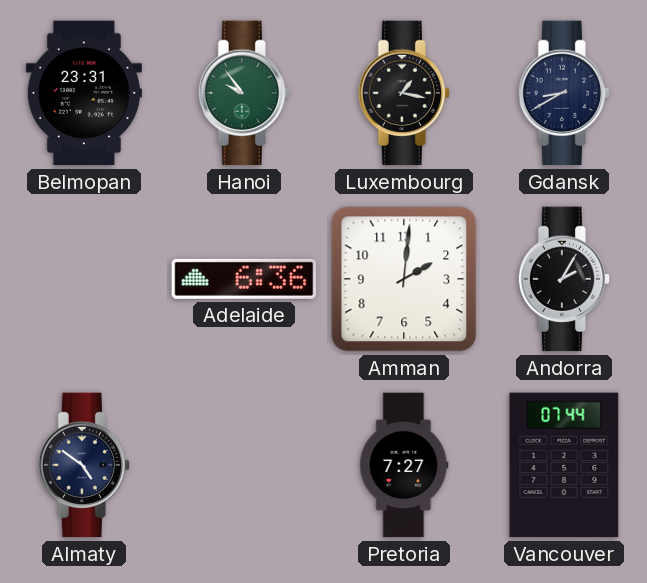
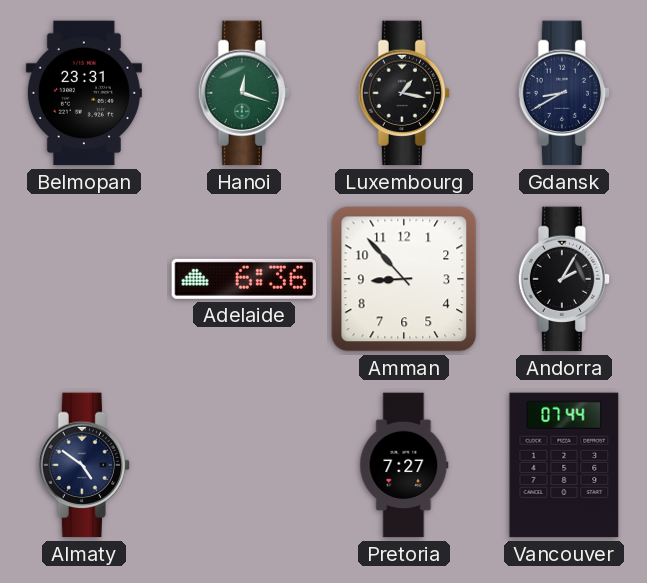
Hanoi: 9:54 -> 12:18 (244, 93)
Amman: 2:01 -> 8:53 (404, 279)
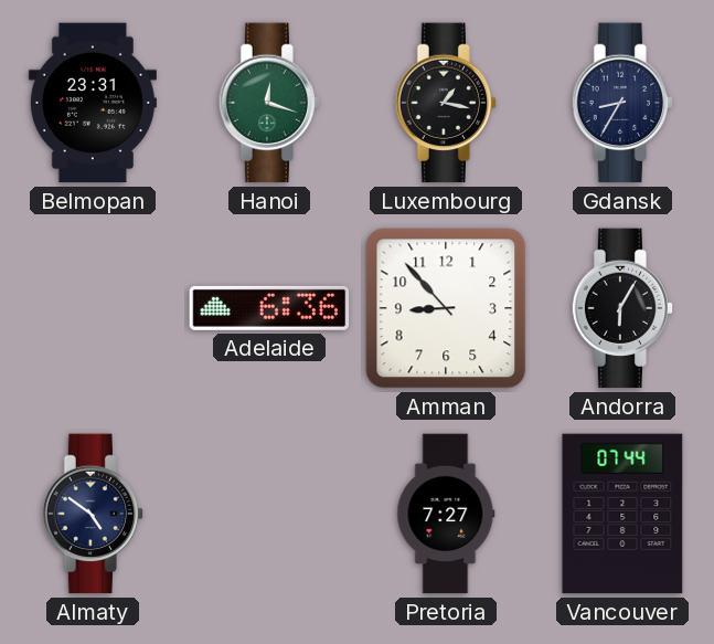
Gdansk: 8:40 -> 8:35 (622, 103)
Andorra: 2:05 -> 6:05 (622, 308)
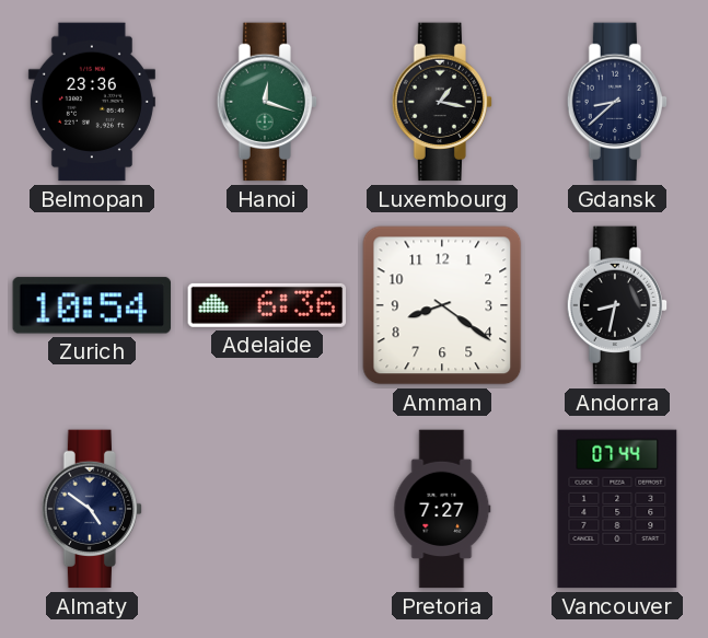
Belmopan: 23:31 -> 23:36 (92, 102)
Gdansk: 8:35 -> 8:38 (617, 102)
Zurich: none -> 10:54 (91, 305)
Amman: 8:53 -> 8:21 (442, 305)
Andorra: 6:05 -> 8:32 (617, 305)
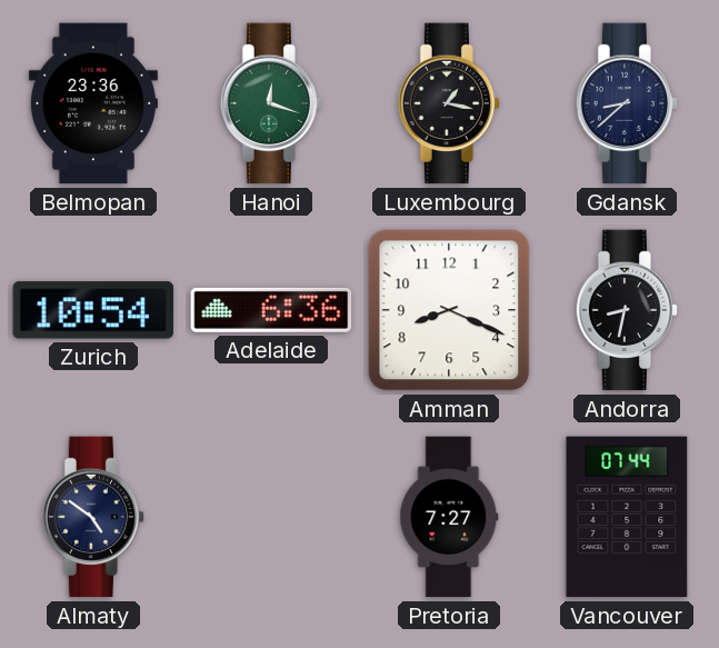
Amman: 8:21 -> 8:19 (449, 310)
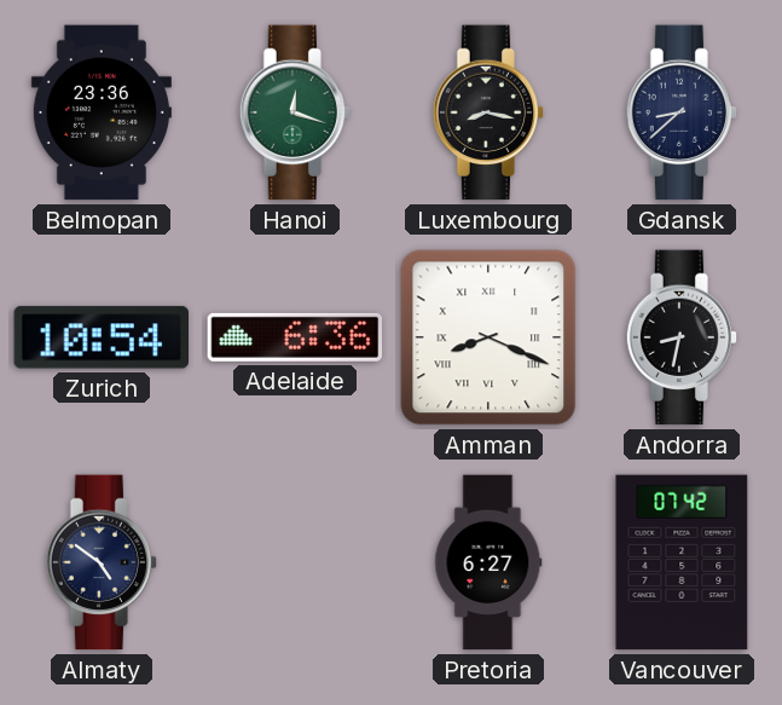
Luxembourg: 1:17 -> 8:17 (488, 112)
Amman numerals: Arabic -> Roman (488, 337)
Pretoria: 7:27 -> 6:27 (488, 562)
Vancouver: 07:44 -> 07:42 (682, 562)
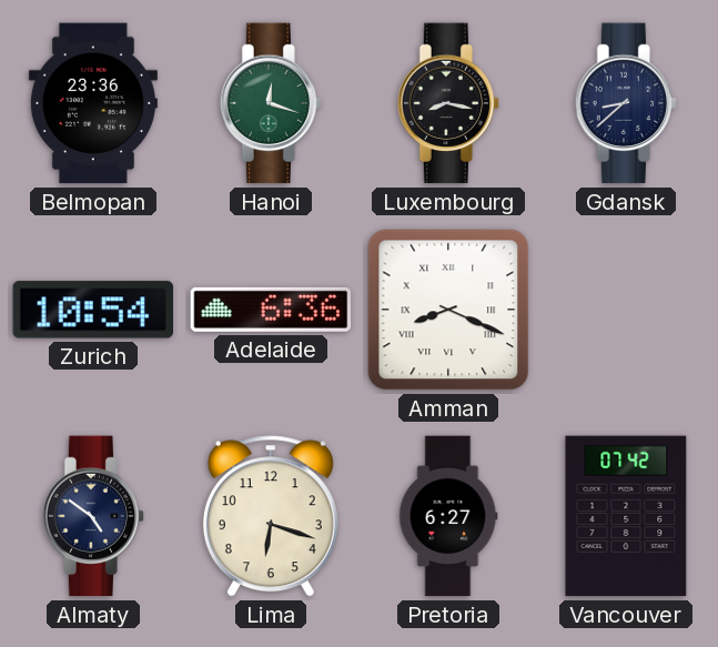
Andorra: 8:32 -> none (682, 337)
Lima: none -> 6:18 (271, 516)
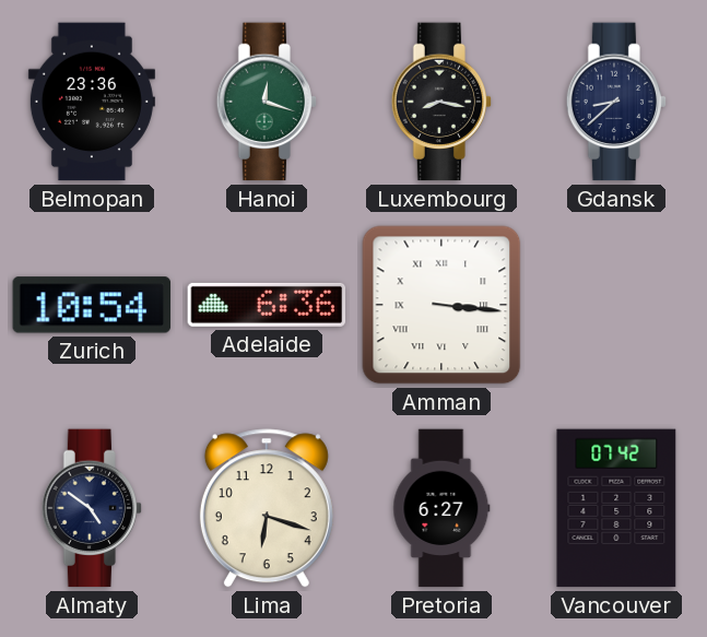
Amman: 8:19 -> 3:16 (441, 305)
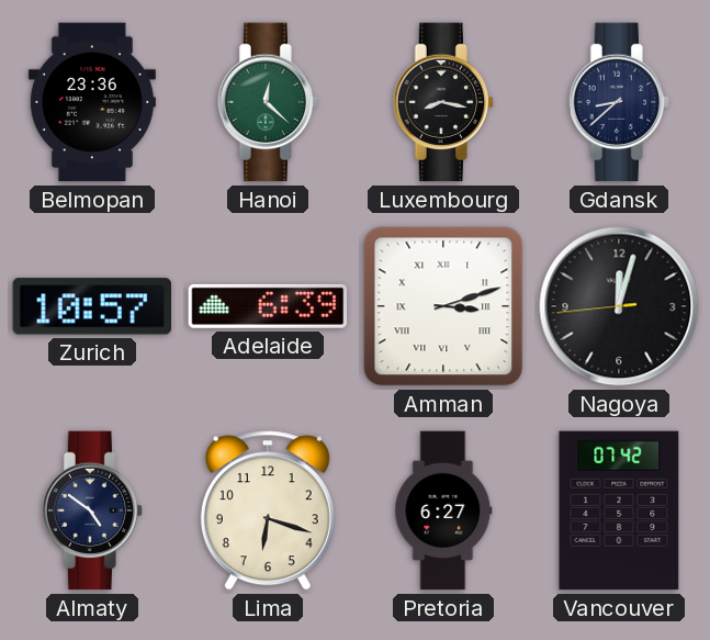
Hanoi: 12:18 -> 12:22 (268, 102)
Zurich: 10:54 -> 10:57 (91, 306)
Adelaide: 6:36 -> 6:39 (268, 306)
Amman: 3:16 -> 3:12 (443, 306)
Nagoya: none -> 12:02 (619, 306)
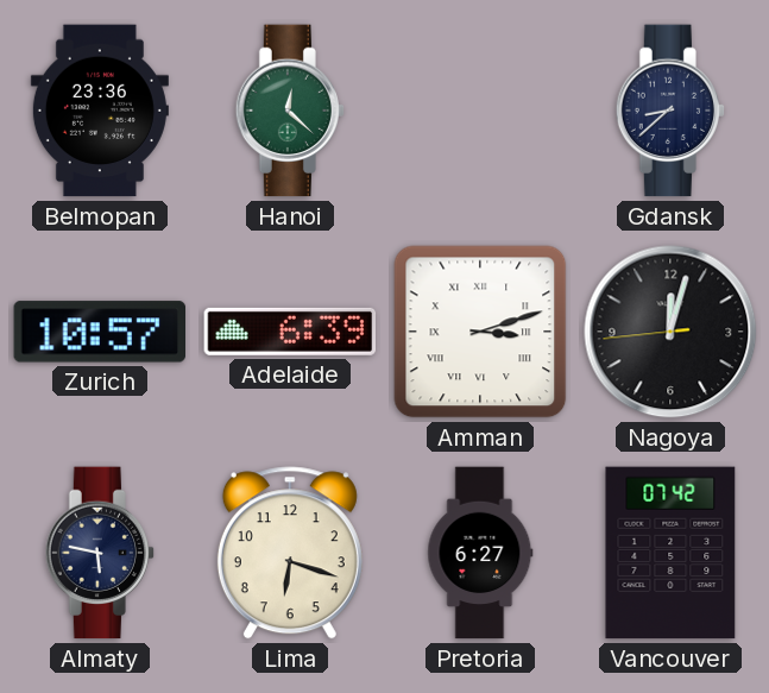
Luxembourg: 8:17 -> none (443, 102)
Almaty: 4:51 -> 5:47 (100, 553)
